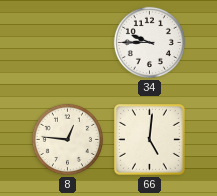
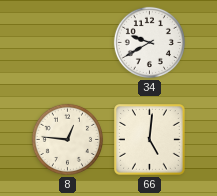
34: 9:45 -> 9:40 (149, 42)
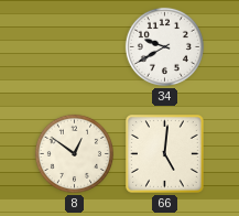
8: 12:46 -> 12:51 (74, 153)
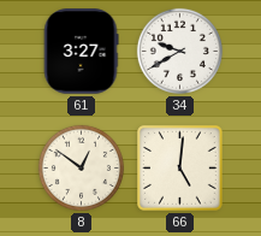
61: none -> 3:27 (81, 52)
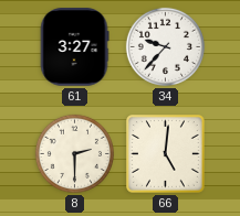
34: 9:40 -> 9:37 (165, 46)
8: 12:51 -> 2:30 (74, 153)
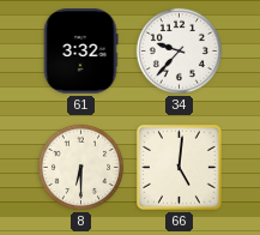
61: 3:27 -> 3:32 (80, 52)
8: 2:30 -> 6:30 (80, 167)
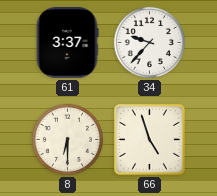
61: 3:32 -> 3:37 (67, 43)
66: 5:01 -> 4:57 (150, 140)
